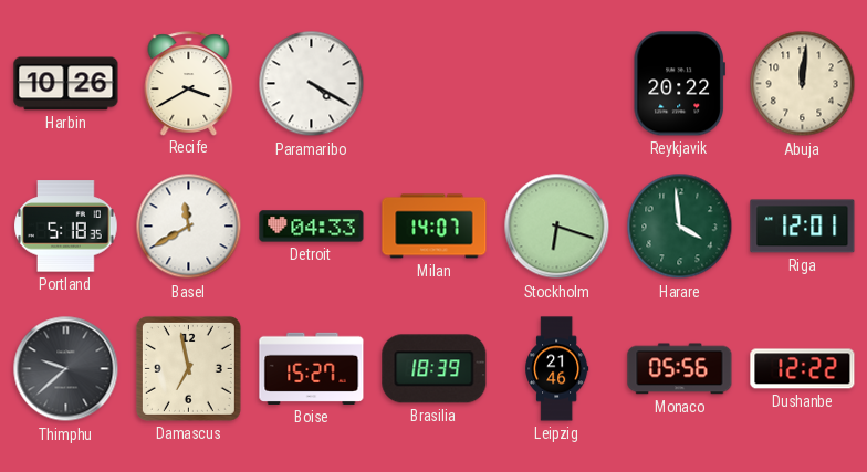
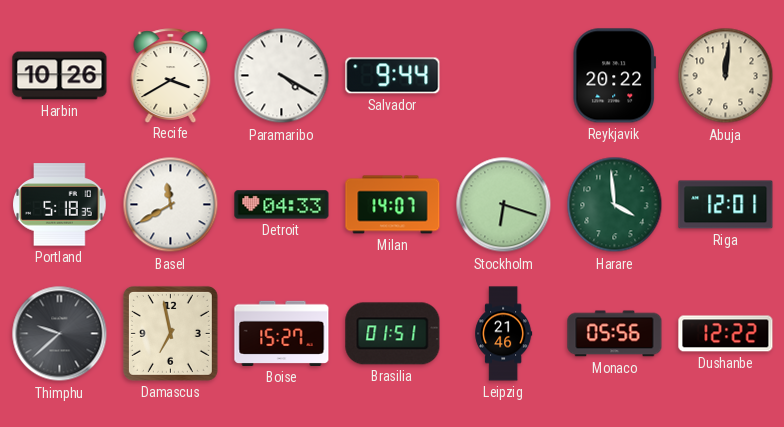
Salvador: none -> 9:44 (393, 76)
Brasilia: 18:39 -> 01:51 (393, 334)
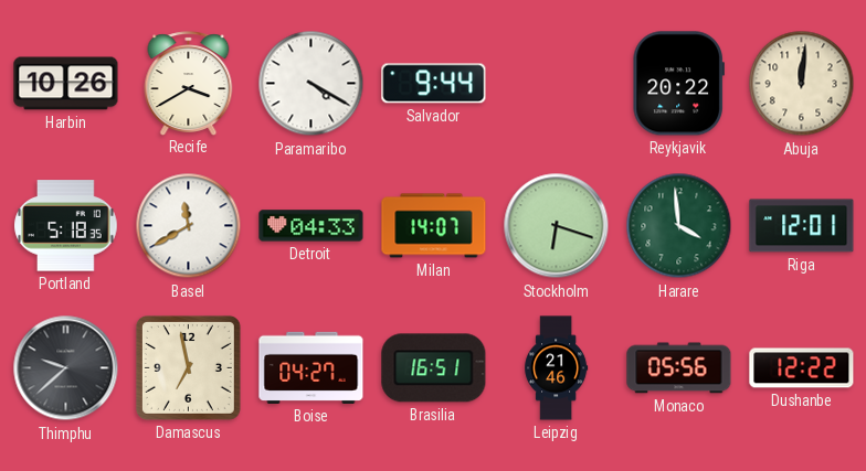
Boise: 15:27 -> 04:27 (311, 367)
Brasilia: 01:51 -> 16:51 (434, 368)
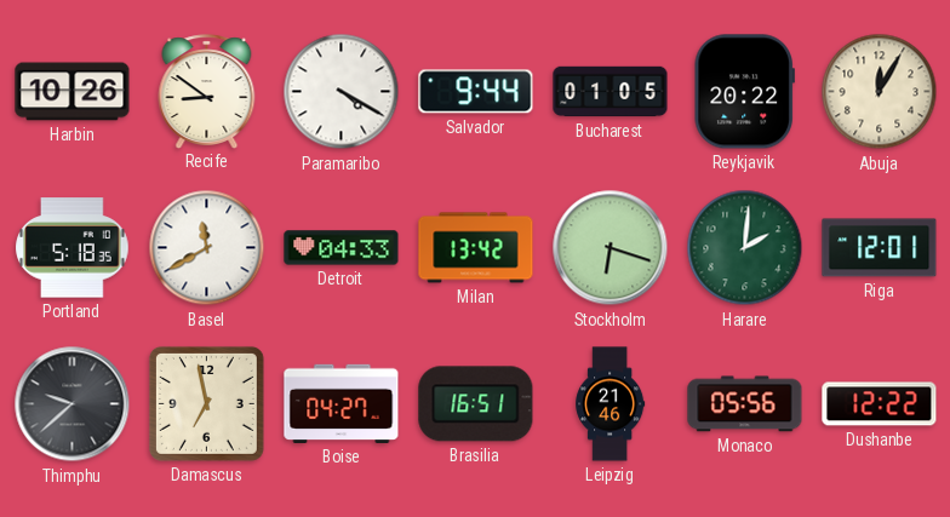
Recife: 3:40 -> 8:51 (207, 91)
Bucharest: none -> 01:05 (611, 92)
Abuja: 12:01 -> 12:05 (880, 92)
Milan: 14:07 -> 13:42 (476, 248)
Harare: 3:59 -> 2:01 (745, 248)
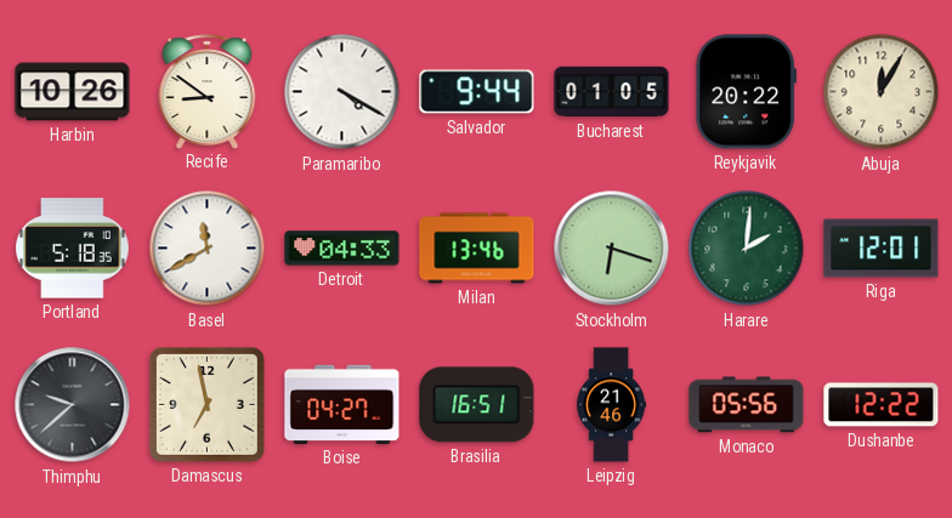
Milan: 13:42 -> 13:46 (477, 249)
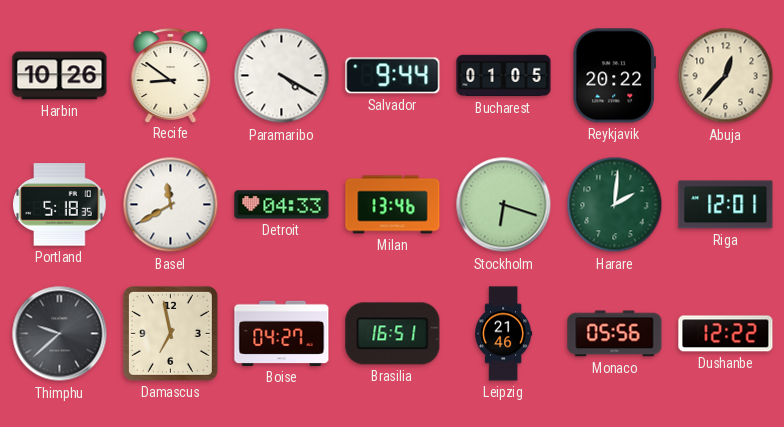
Abuja: 12:05 -> 12:37 (726, 76)
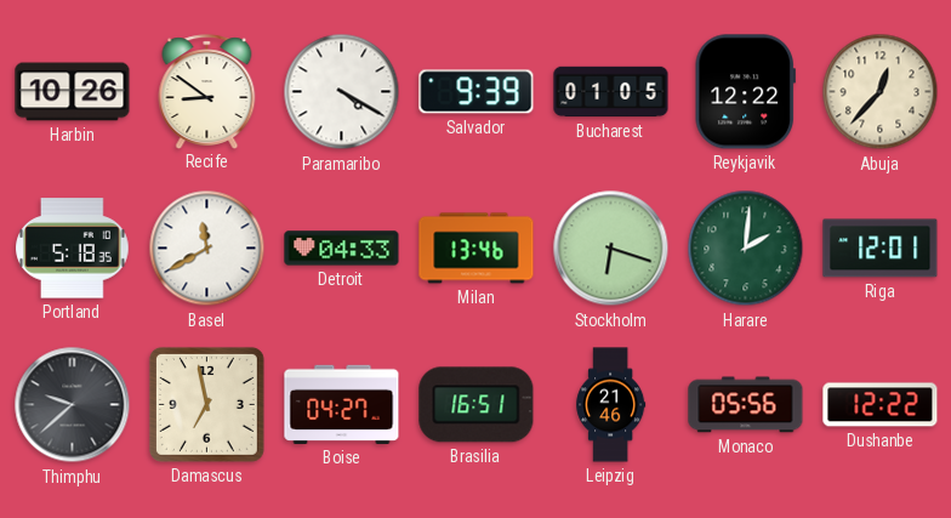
Salvador: 9:44 -> 9:39 (477, 92)
Reykjavik: 20:22 -> 12:22 (745, 92)
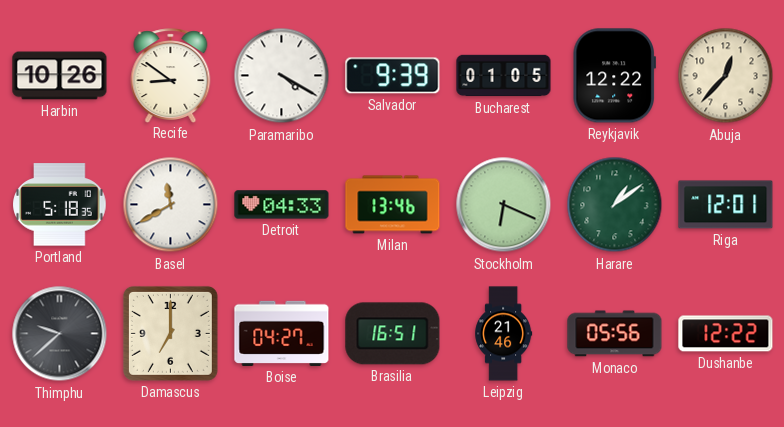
Stockholm: 6:18 -> 6:19 (504, 205)
Harare: 2:01 -> 1:09 (615, 205)
Damascus: 6:58 -> 7:00 (170, 333)
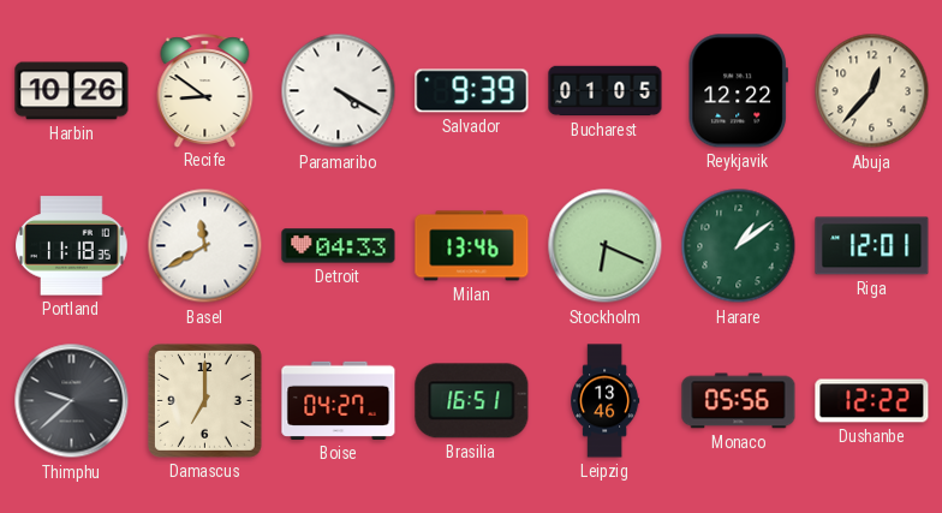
Portland: 5:18 -> 11:18 (72, 246)
Leipzig: 21:46 -> 13:46 (606, 401)
